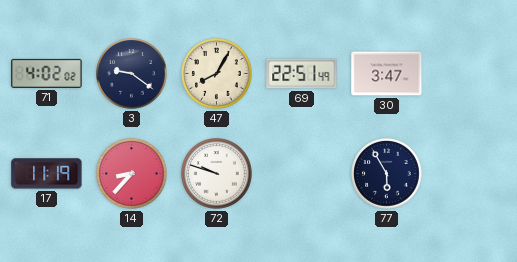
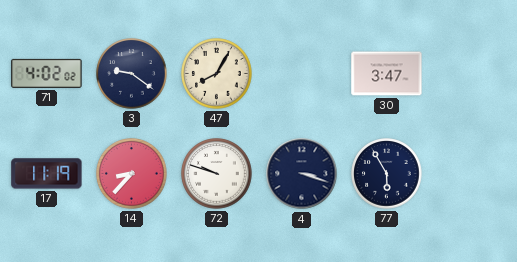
69: 22:51 -> none (302, 74)
4: none -> 3:18 (302, 174)
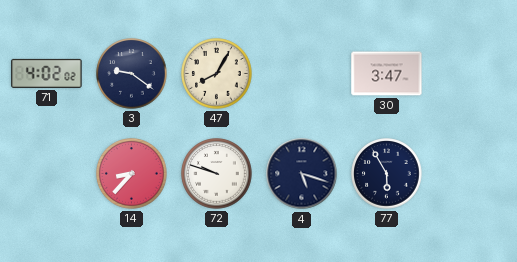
17: 11:19 -> none (47, 174)
4: 3:18 -> 5:18 (302, 174)
